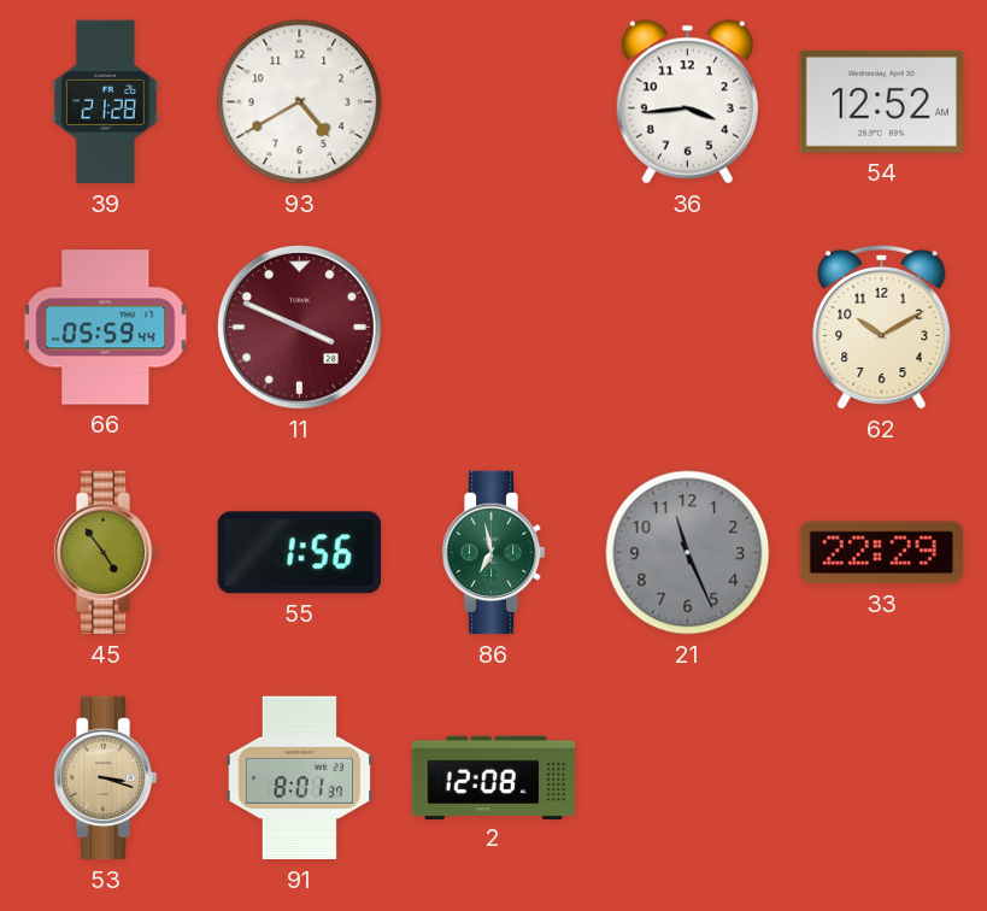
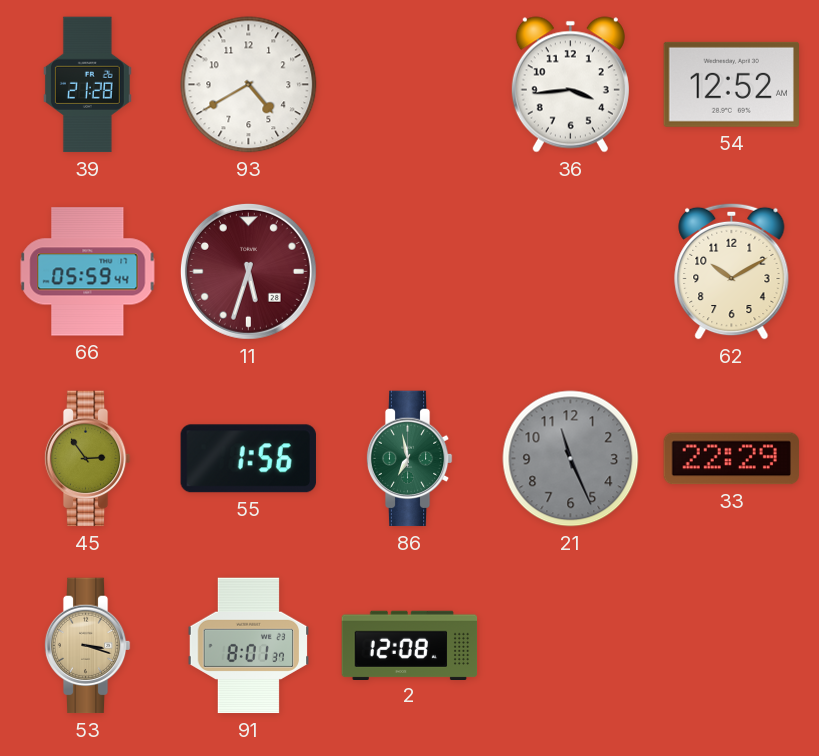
11: 3:49 -> 5:33 (248, 271)
45: 4:54 -> 2:54 (87, 459)
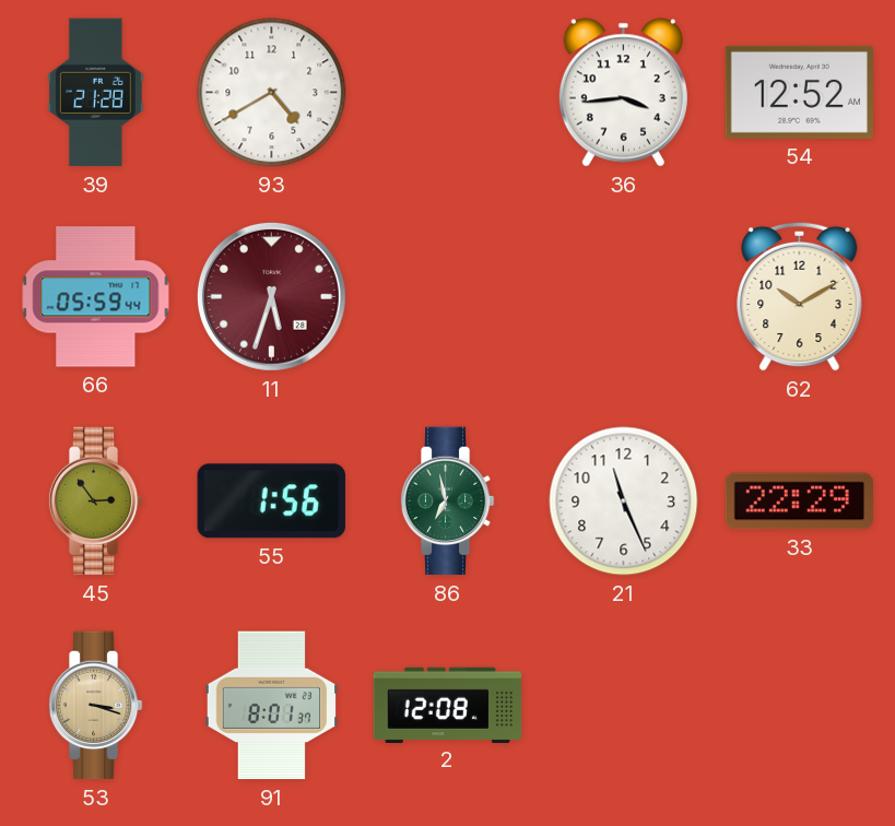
21 dial: grey -> white (624, 501)
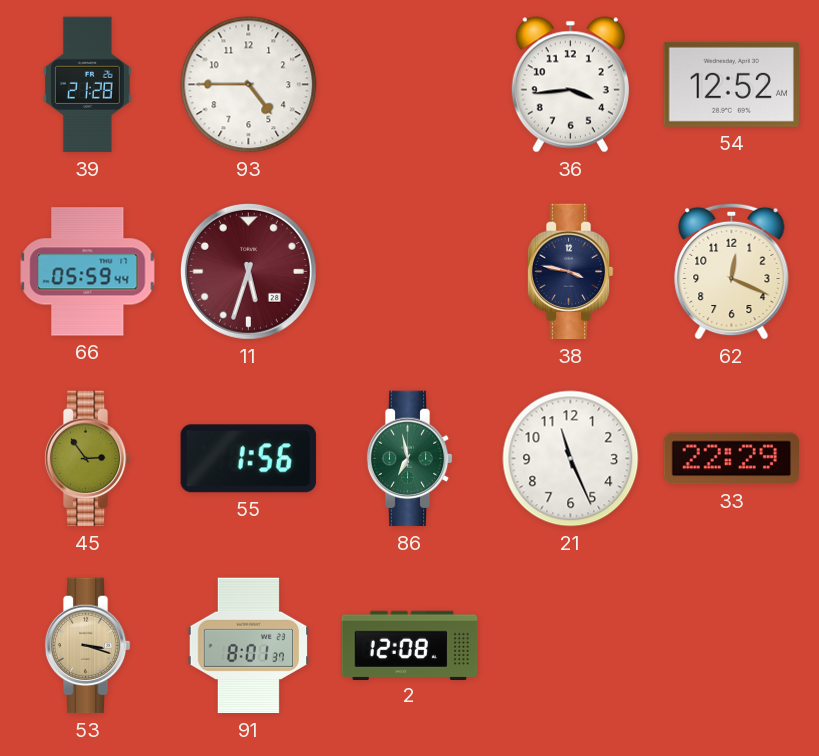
93: 4:40 -> 4:45 (249, 85)
38: none -> 3:47 (570, 272)
62: 10:10 -> 12:19 (732, 271)
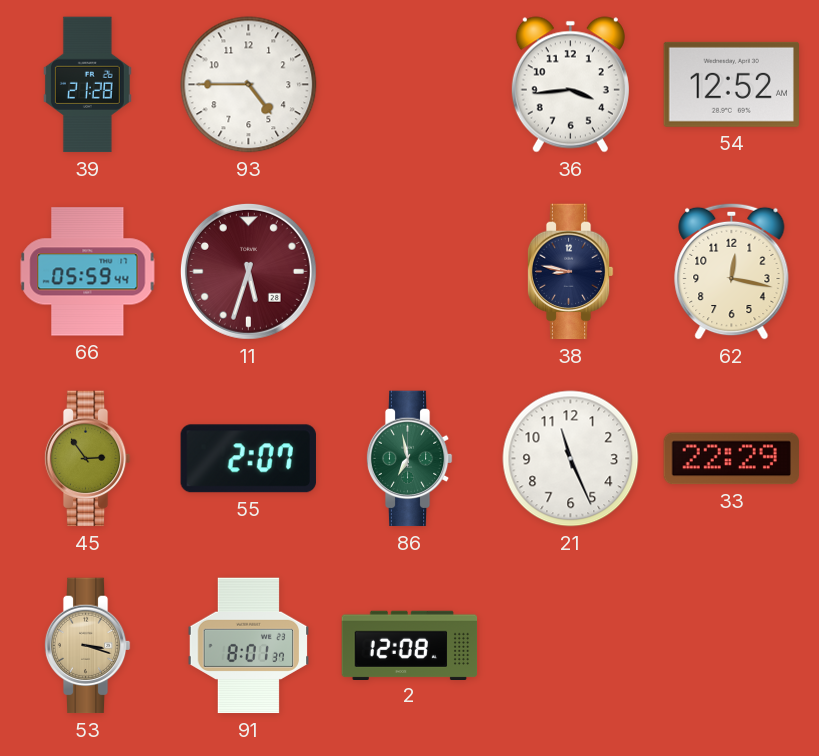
38: 3:47 -> 8:47 (570, 272)
62: 12:19 -> 12:17 (732, 271)
55: 1:56 -> 2:07 (248, 459)
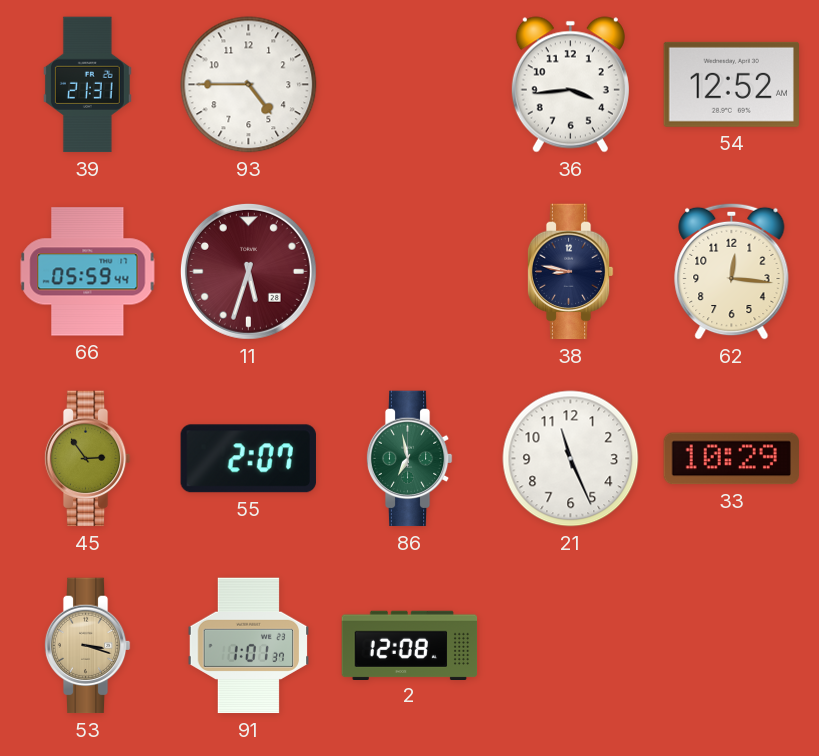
39: 21:28 -> 21:31 (87, 85)
62: 12:17 -> 12:16 (732, 271)
33: 22:29 -> 10:29 (731, 459)
91: 8:01 -> 1:01 (249, 646)
